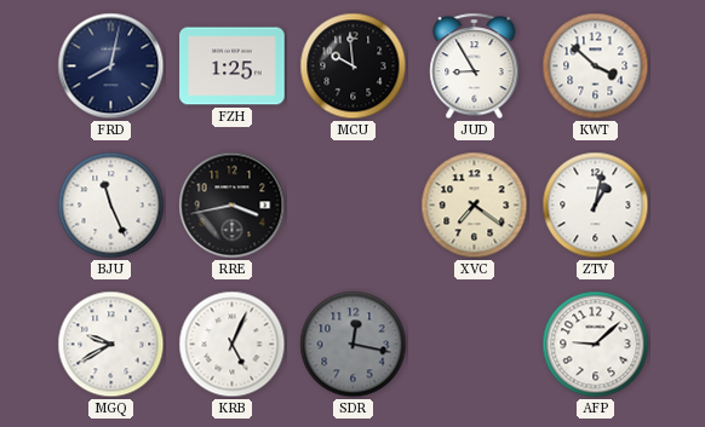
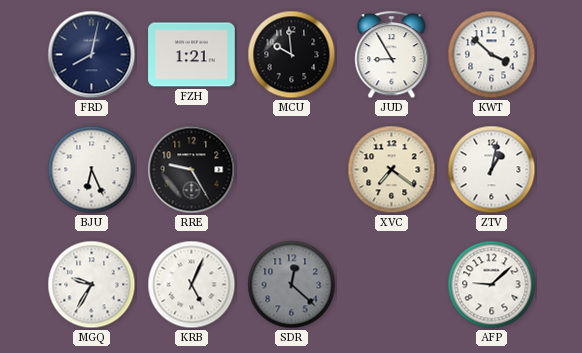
FZH: 1:25 -> 1:21 (192, 55)
BJU: 11:26 -> 6:26 (92, 170)
RRE: 3:43 -> 9:25 (192, 170)
MGQ: 9:40 -> 9:35 (92, 285)
SDR: 12:17 -> 12:22 (292, 285)
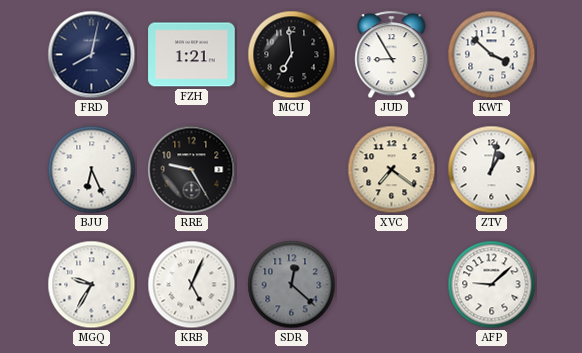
MCU: 9:59 -> 6:59 (292, 55)
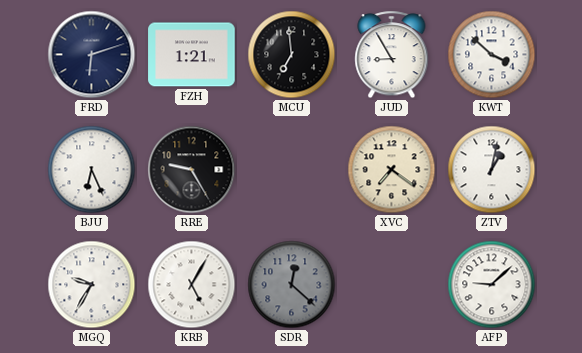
FRD: 8:02 -> 6:12 (92, 55)
KRB: 5:04 -> 5:05 (192, 285)
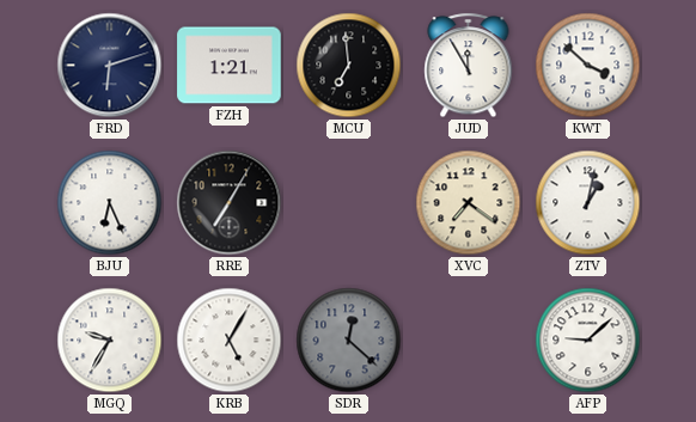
JUD: 8:55 -> 11:55 (469, 66)
RRE: 9:25 -> 7:05 (230, 203)
